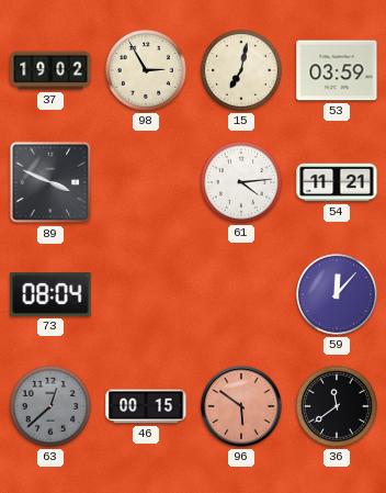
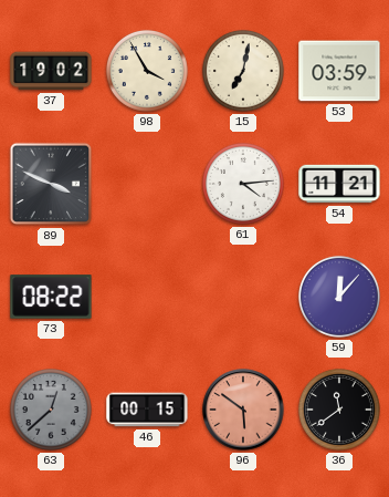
98: 2:55 -> 3:55 (147, 71)
73: 08:04 -> 08:22 (51, 297)
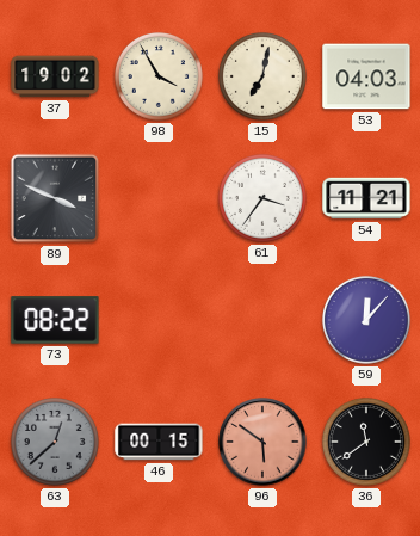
53: 03:59 -> 04:03 (366, 76)
61: 4:14 -> 3:36 (262, 198)
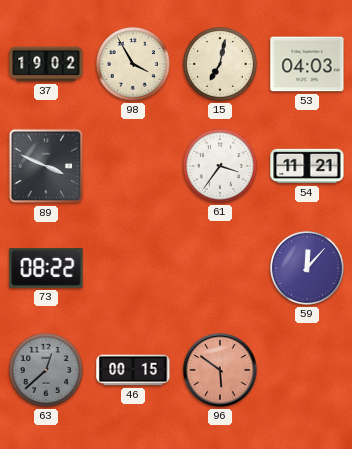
36: 11:39 -> none (366, 442)
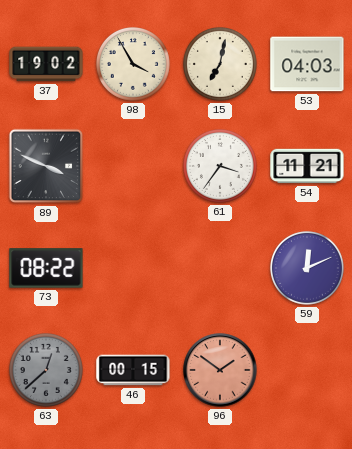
59: 12:07 -> 12:11 (307, 268)
96: 5:51 -> 1:51 (220, 370)
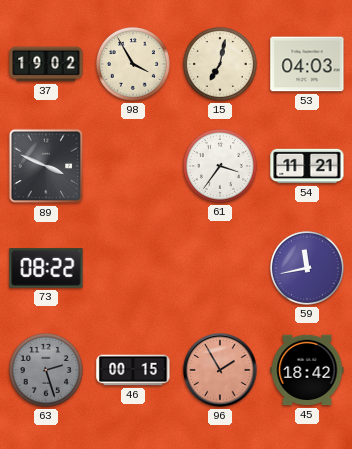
59: 12:11 -> 11:43 (307, 268)
63: 12:38 -> 2:27 (46, 370)
96: 1:51 -> 1:55 (220, 370)
45: none -> 18:42 (307, 370)
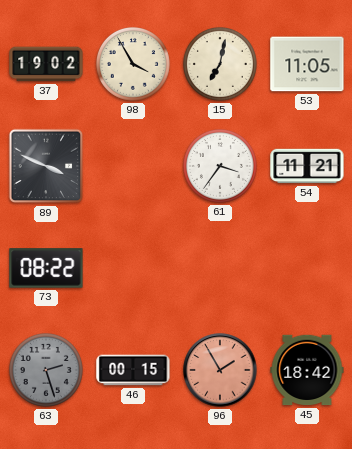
53: 04:03 -> 11:05 (307, 64)
59: 11:43 -> none (307, 268)
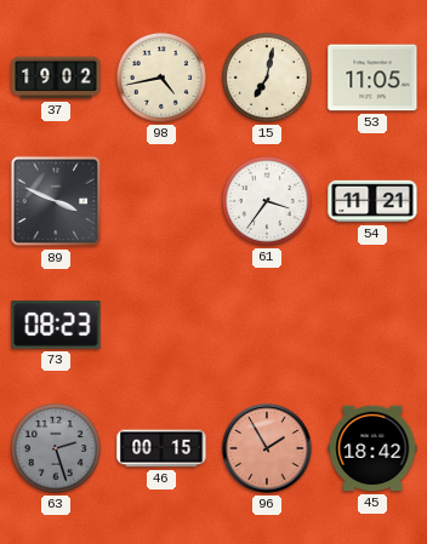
98: 3:55 -> 4:43 (161, 78)
73: 08:22 -> 08:23 (56, 325)
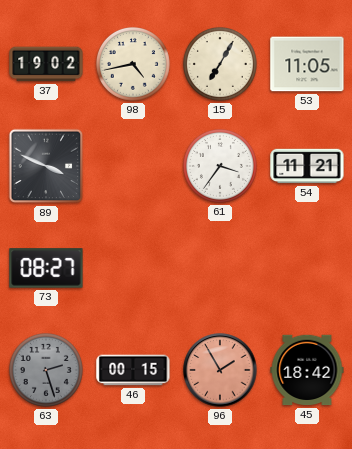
15: 7:02 -> 7:05 (220, 64)
73: 08:23 -> 08:27 (46, 268)
